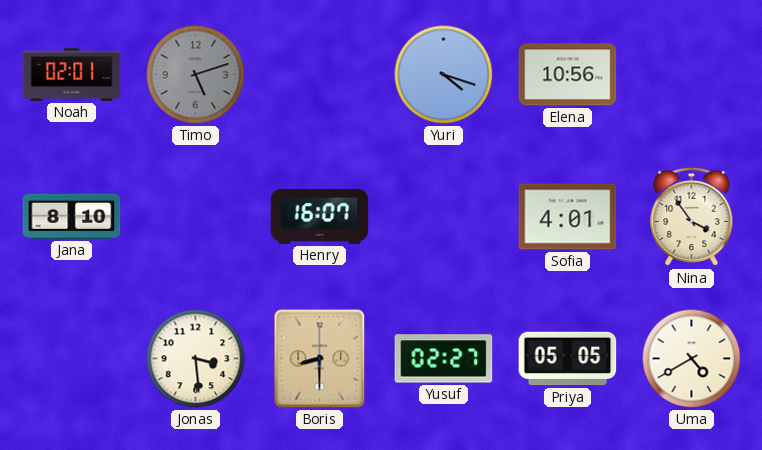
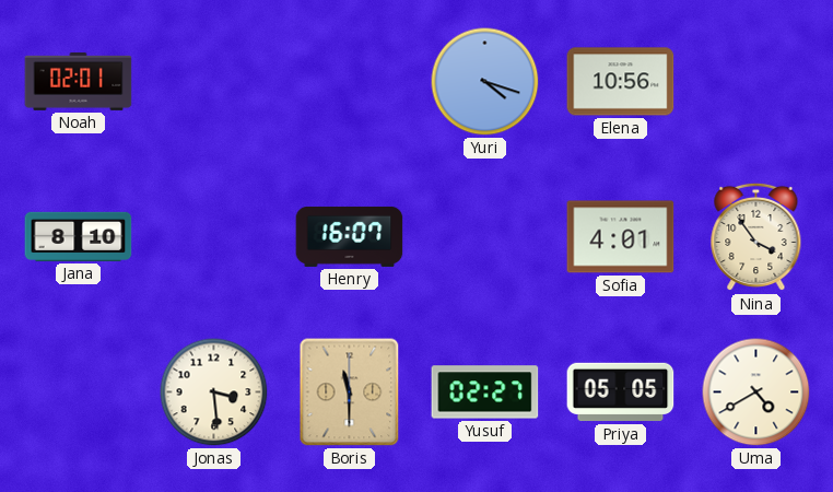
Timo: 5:12 -> none (196, 75)
Boris: 8:30 -> 11:30 (350, 393)
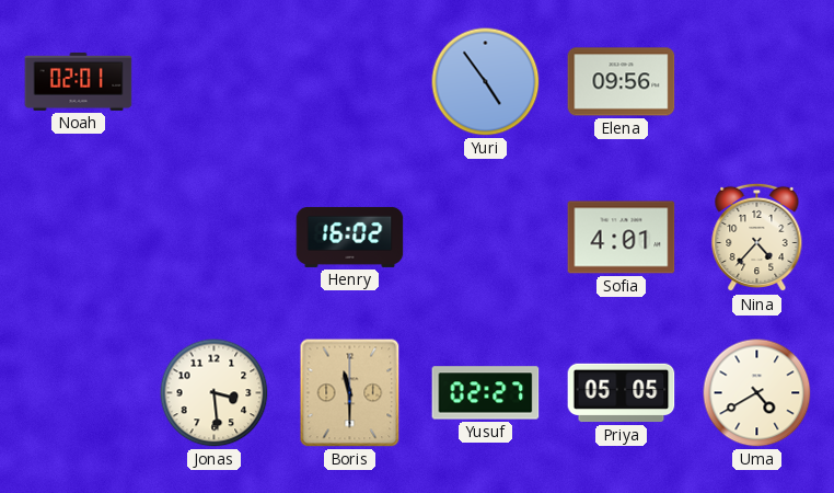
Yuri: 4:18 -> 4:54 (486, 82)
Elena: 10:56 -> 09:56 (622, 82)
Jana: 8:10 -> none (79, 236)
Henry: 16:07 -> 16:02 (350, 237)
Nina: 3:54 -> 4:37 (757, 238)
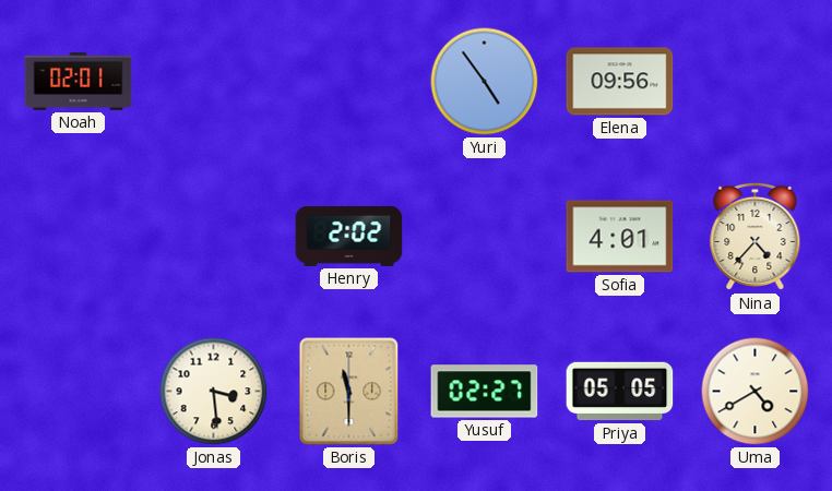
Henry: 16:02 -> 2:02 (349, 236)
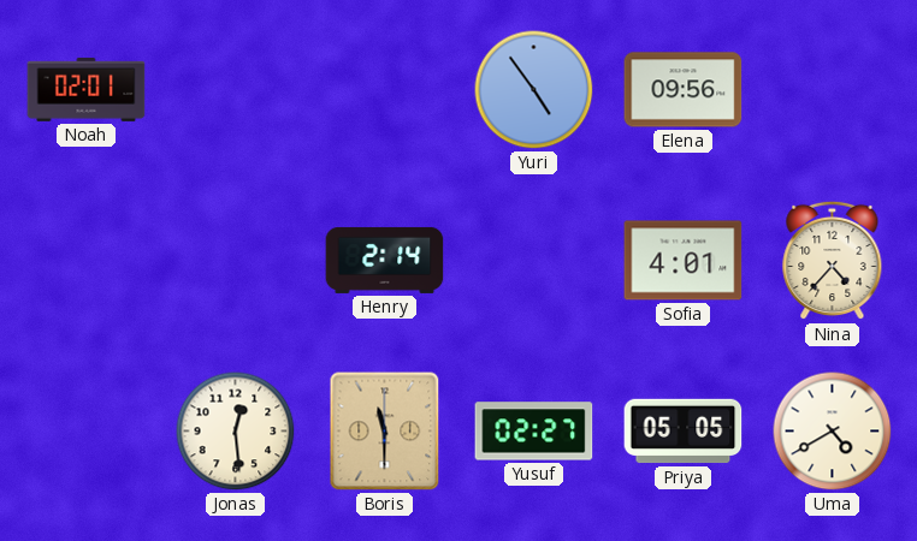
Henry: 2:02 -> 2:14 (385, 260)
Jonas: 3:29 -> 12:29 (236, 432)
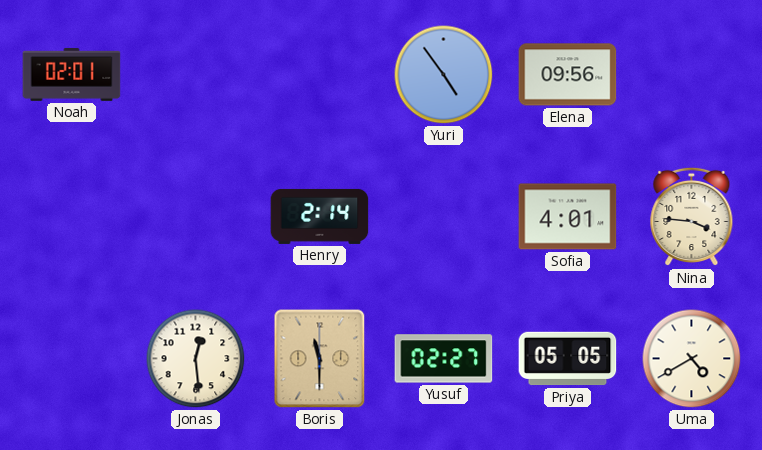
Nina: 4:37 -> 3:46 (692, 217)
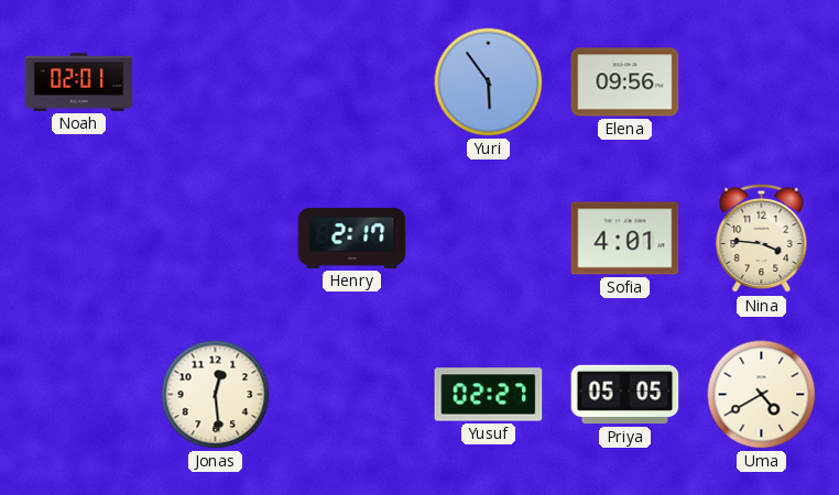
Yuri: 4:54 -> 5:54 (489, 82)
Henry: 2:14 -> 2:17 (352, 238)
Boris: 11:30 -> none (320, 359)
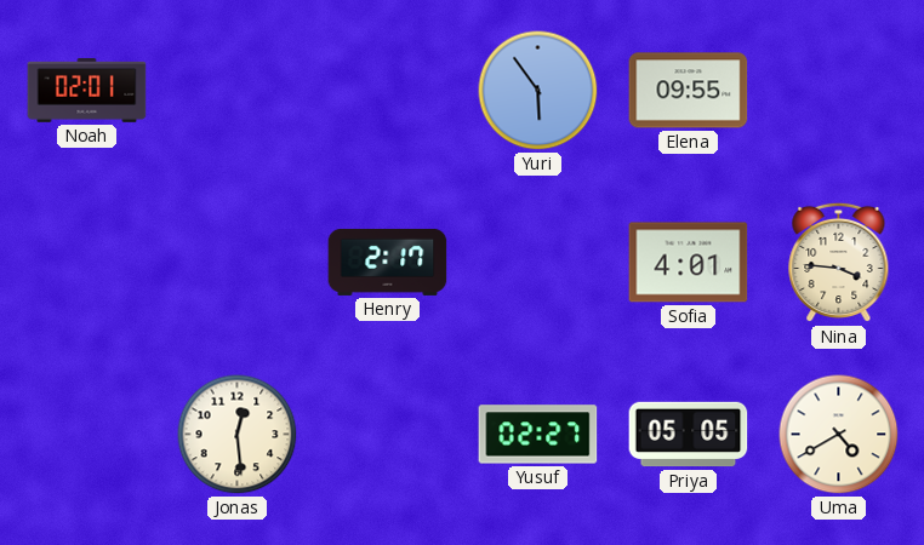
Elena: 09:56 -> 09:55 (689, 91)
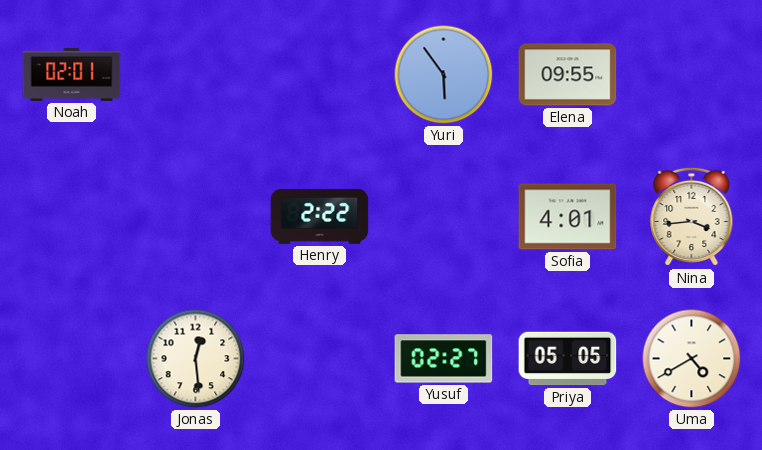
Henry: 2:17 -> 2:22 (320, 216)
Nina: 3:46 -> 3:44 (692, 217)
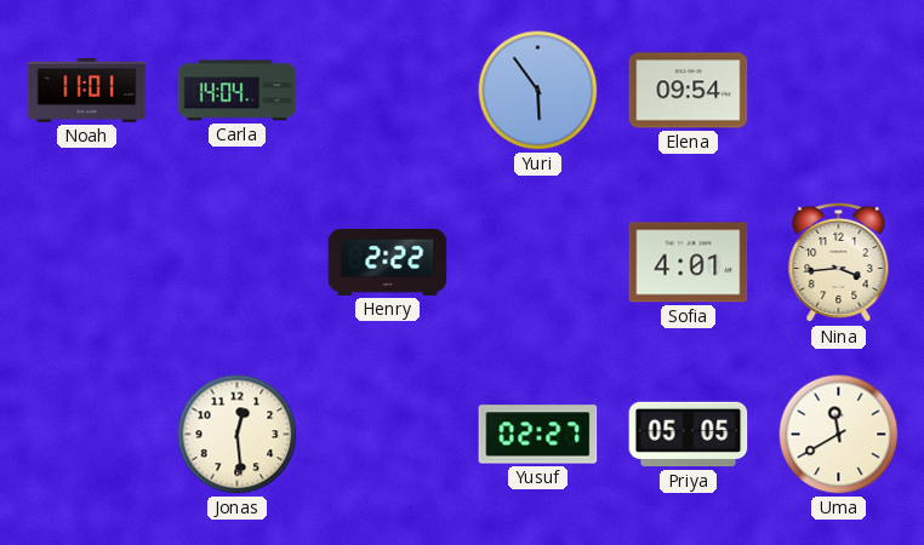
Noah: 02:01 -> 11:01 (87, 90)
Carla: none -> 14:04 (238, 91)
Elena: 09:55 -> 09:54 (689, 91)
Uma: 4:40 -> 11:40 (839, 435)
